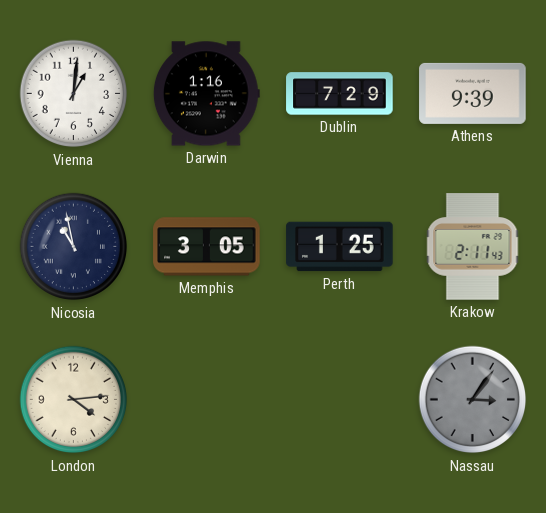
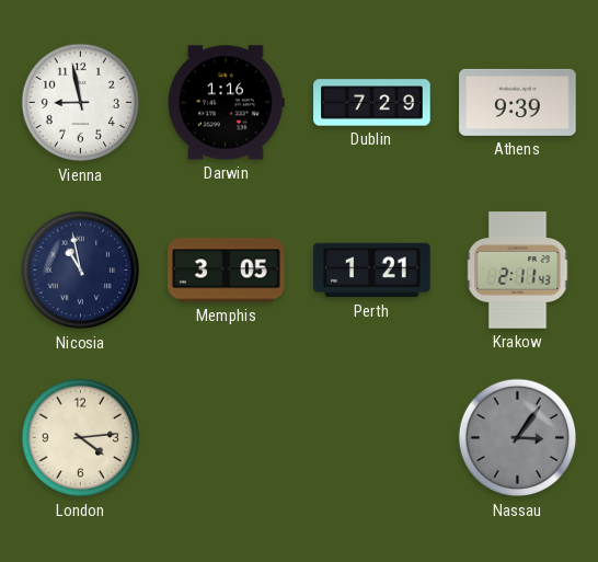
Vienna: 1:01 -> 8:58 (81, 103)
Perth: 1:25 -> 1:21 (372, 271)
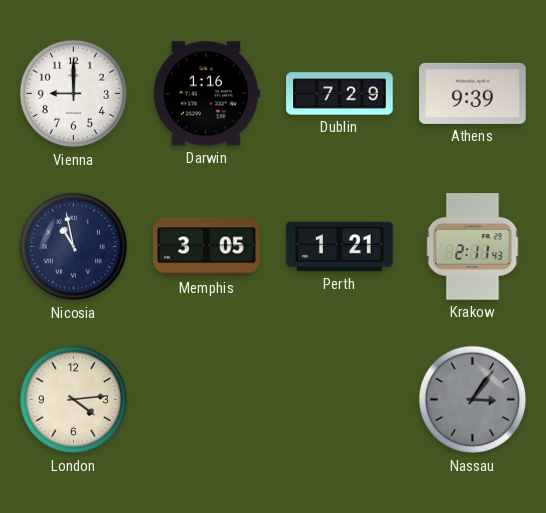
Vienna: 8:58 -> 9:00 (74, 94)
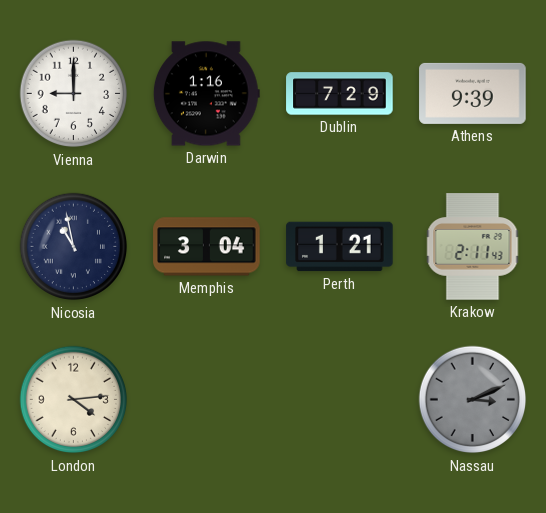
Memphis: 3:05 -> 3:04 (207, 247)
Nassau: 3:06 -> 3:11 (473, 400)
